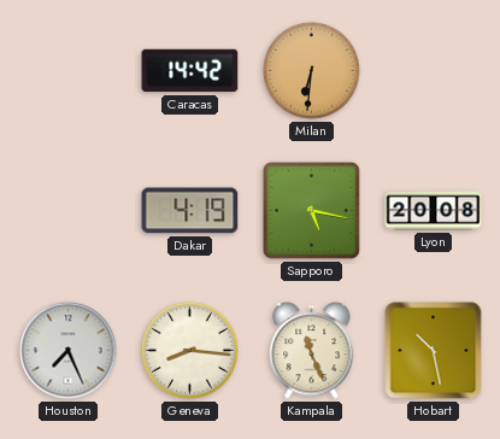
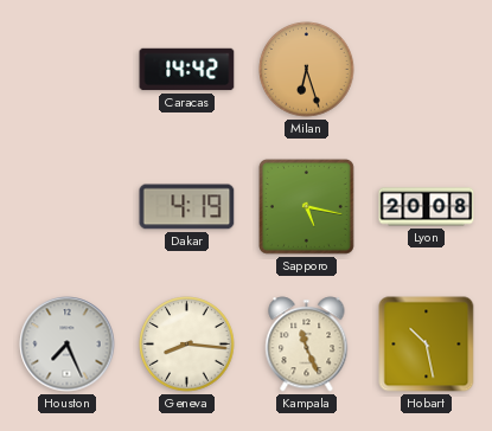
Milan: 6:31 -> 6:27 (307, 70)
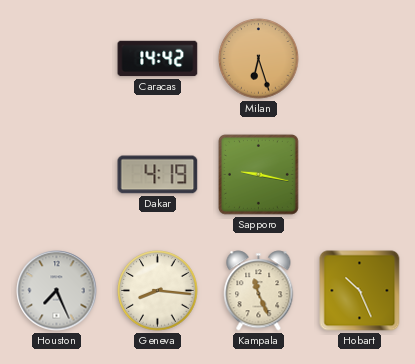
Sapporo: 5:17 -> 9:17 (258, 174)
Lyon: 20:08 -> none (427, 207)
Hobart: 10:28 -> 10:26 (360, 291)
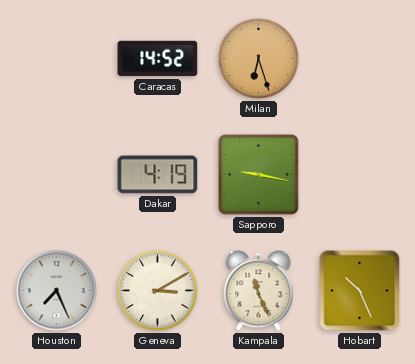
Caracas: 14:42 -> 14:52 (158, 59)
Geneva: 8:16 -> 3:10 (158, 291)
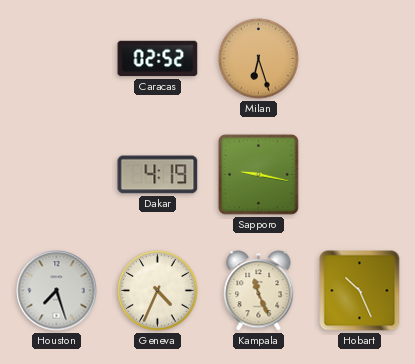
Caracas: 14:52 -> 02:52 (158, 59)
Houston: 7:26 -> 7:27 (57, 291)
Geneva: 3:10 -> 4:34 (158, 291)
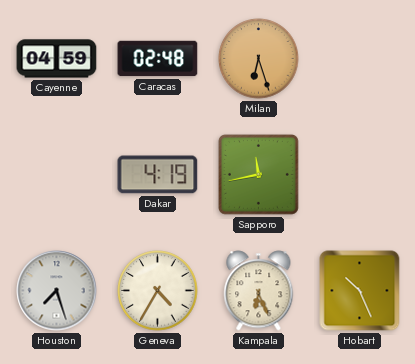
Cayenne: none -> 04:59 (57, 59)
Caracas: 02:52 -> 02:48 (158, 59)
Sapporo: 9:17 -> 11:43 (258, 174)
Geneva: 4:34 -> 4:35 (158, 291)
Kampala: 11:26 -> 6:26 (259, 291)
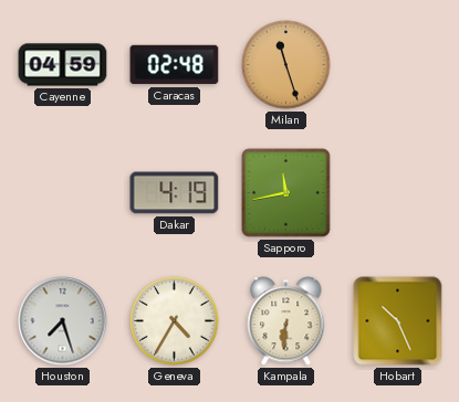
Milan: 6:27 -> 11:27 (286, 65)
Kampala: 6:26 -> 6:31 (286, 321)
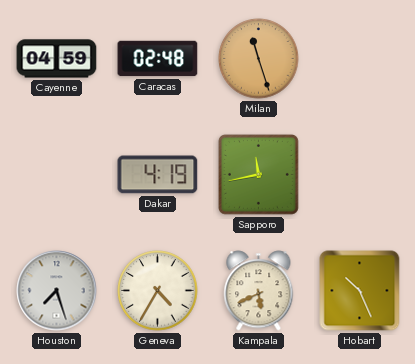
Kampala: 6:31 -> 5:41 (259, 291)
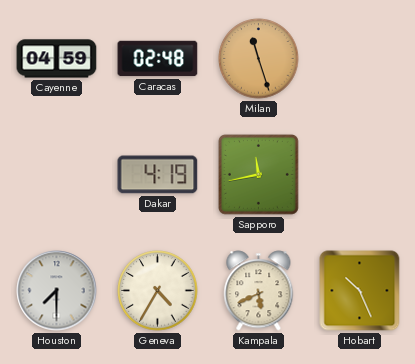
Houston: 7:27 -> 7:30 (57, 291)
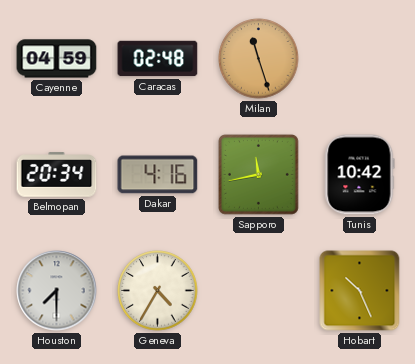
Belmopan: none -> 20:34 (57, 175)
Dakar: 4:19 -> 4:16 (158, 175)
Tunis: none -> 10:42 (360, 175)
Kampala: 5:41 -> none (259, 291)
